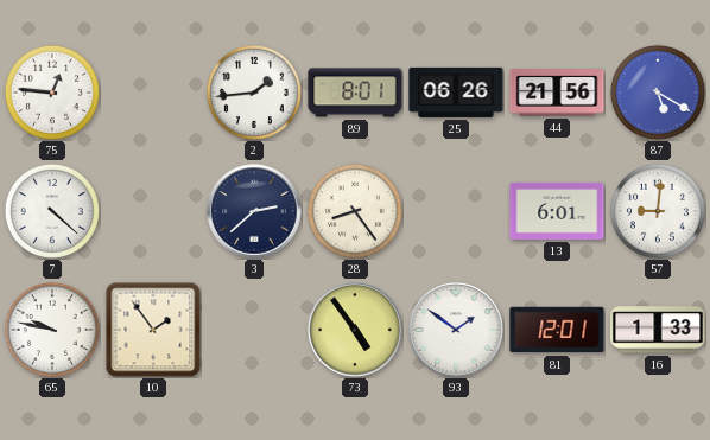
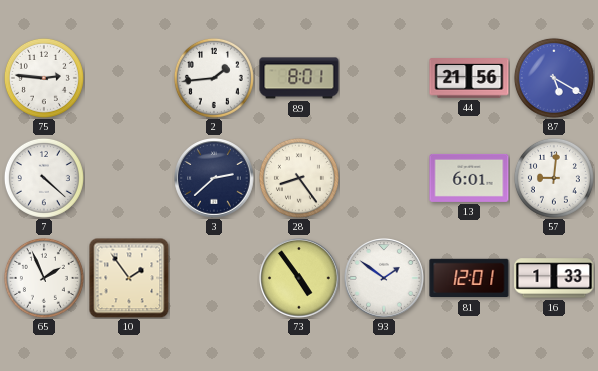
75: 12:46 -> 2:46 (44, 78)
25: 06:26 -> none (456, 93)
65: 9:47 -> 1:56 (44, 278)
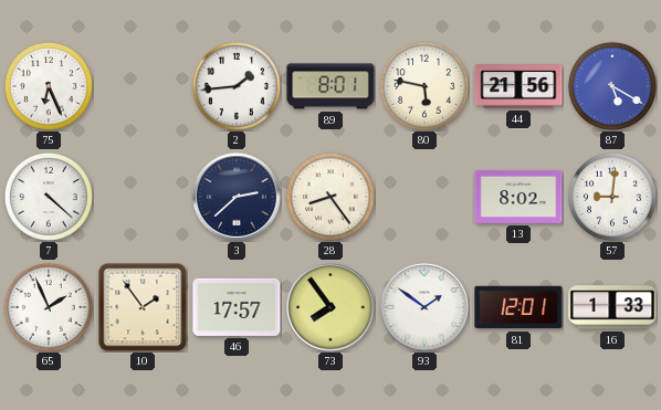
75: 2:46 -> 6:26 (49, 86)
80: none -> 5:47 (424, 86)
13: 6:01 -> 8:02 (518, 197)
46: none -> 17:57 (237, 307)
73: 4:54 -> 7:54 (330, 307)
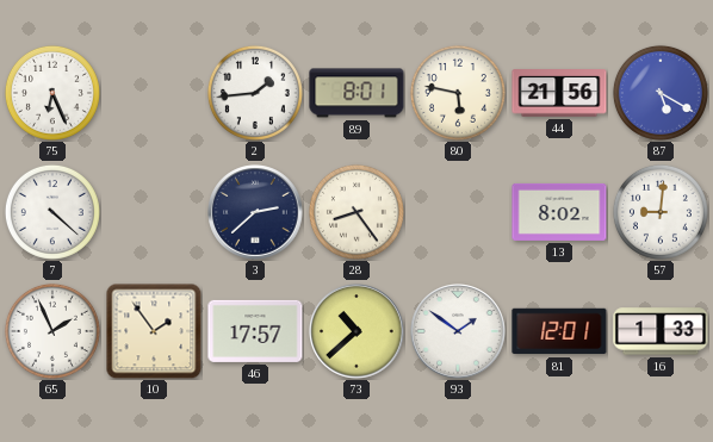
73: 7:54 -> 10:38 (356, 331)
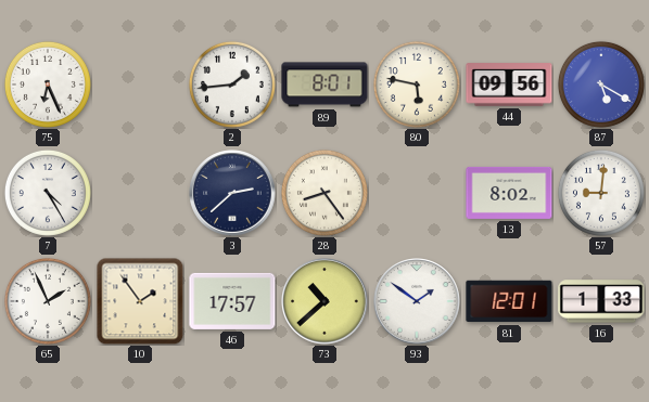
44: 21:56 -> 09:56 (509, 85)
7: 4:22 -> 4:25 (48, 193)
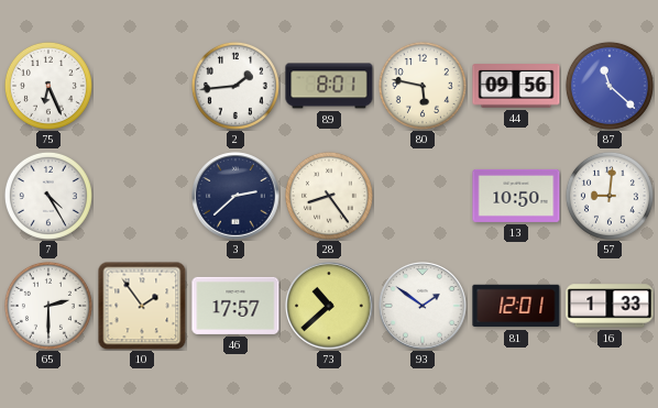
87: 5:20 -> 11:22 (610, 86)
13: 8:02 -> 10:50 (516, 196)
65: 1:56 -> 2:30 (48, 306)
